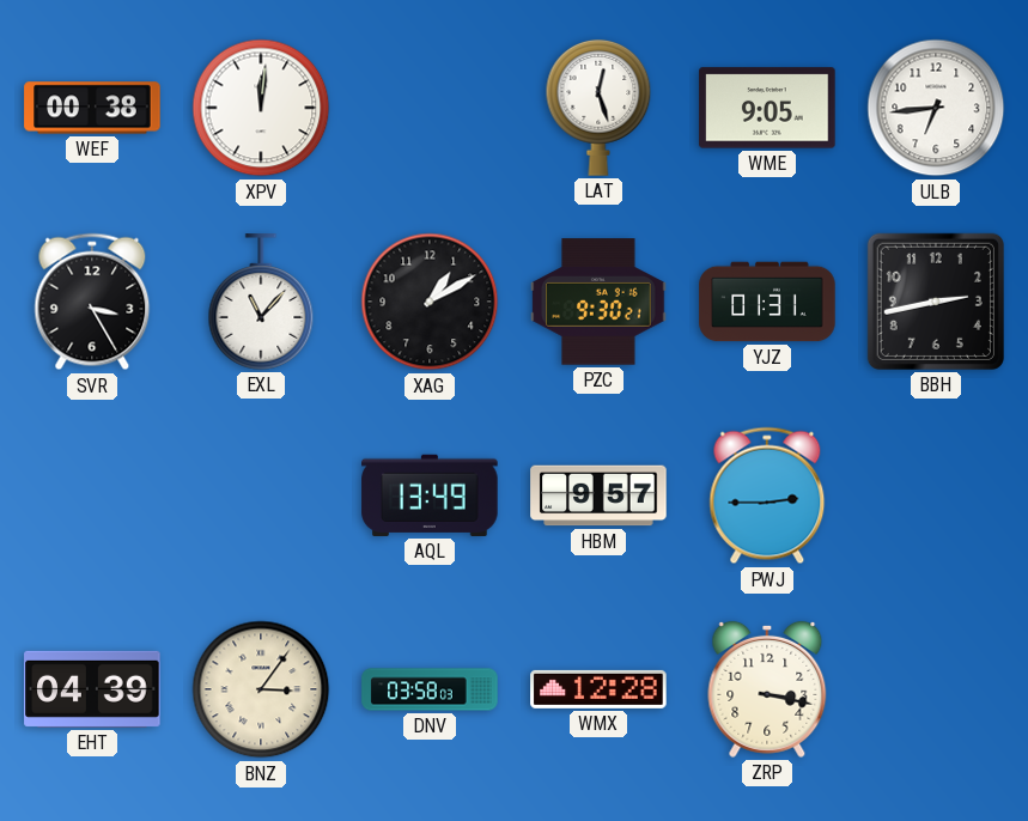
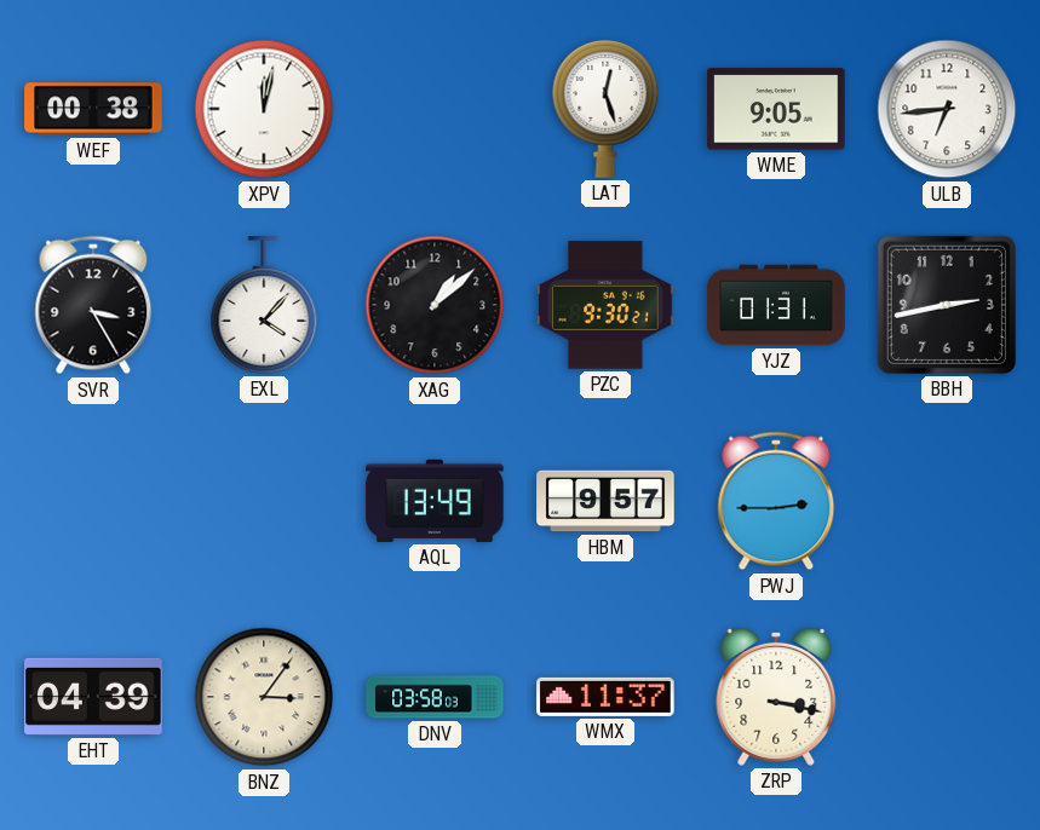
XPV: 12:01 -> 12:02 (264, 109)
EXL: 11:07 -> 4:07 (264, 305)
XAG: 1:10 -> 1:08 (435, 305)
WMX: 12:28 -> 11:37 (605, 697)
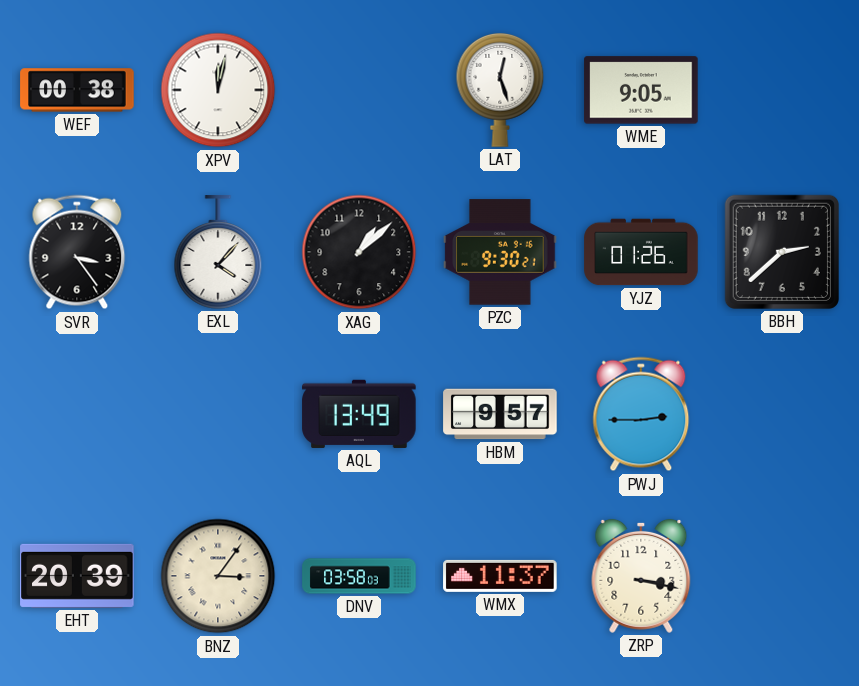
ULB: 6:44 -> none (947, 109)
SVR: 3:25 -> 3:24 (77, 252)
YJZ: 01:31 -> 01:26 (641, 252)
BBH: 2:43 -> 2:38 (782, 252)
EHT: 04:39 -> 20:39 (77, 576)
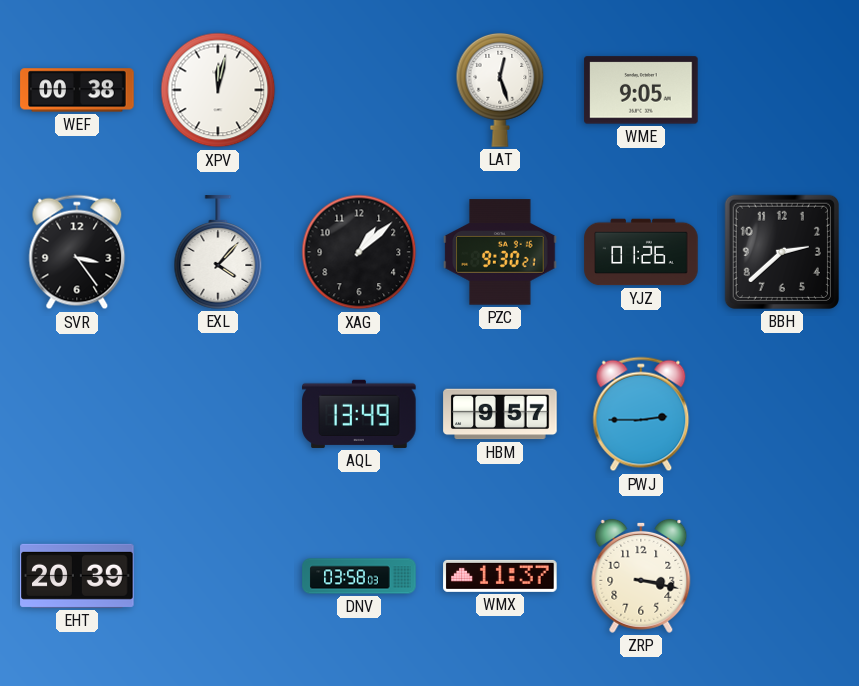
BNZ: 3:06 -> none (218, 576)
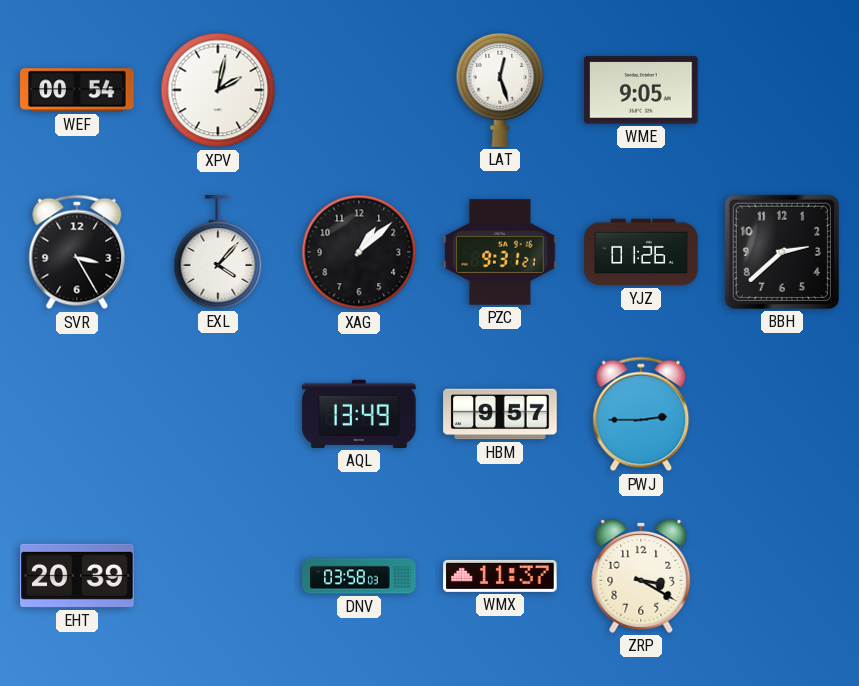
WEF: 00:38 -> 00:54 (77, 90)
XPV: 12:02 -> 2:02 (218, 90)
SVR: 3:24 -> 3:25 (77, 252)
PZC: 9:30 -> 9:31 (500, 252)
ZRP: 3:17 -> 3:20 (641, 576)
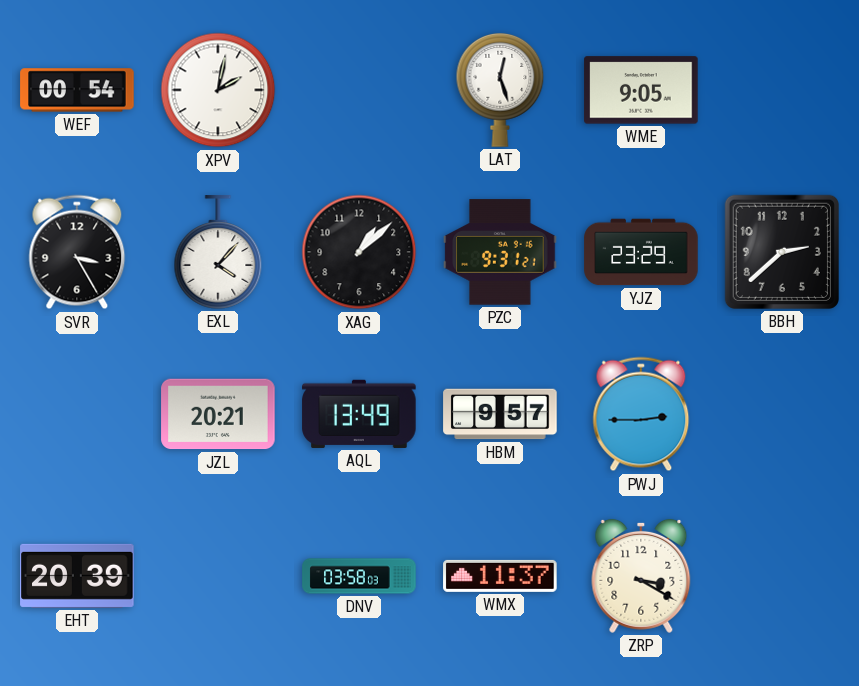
YJZ: 01:26 -> 23:29 (641, 252)
JZL: none -> 20:21 (218, 414)
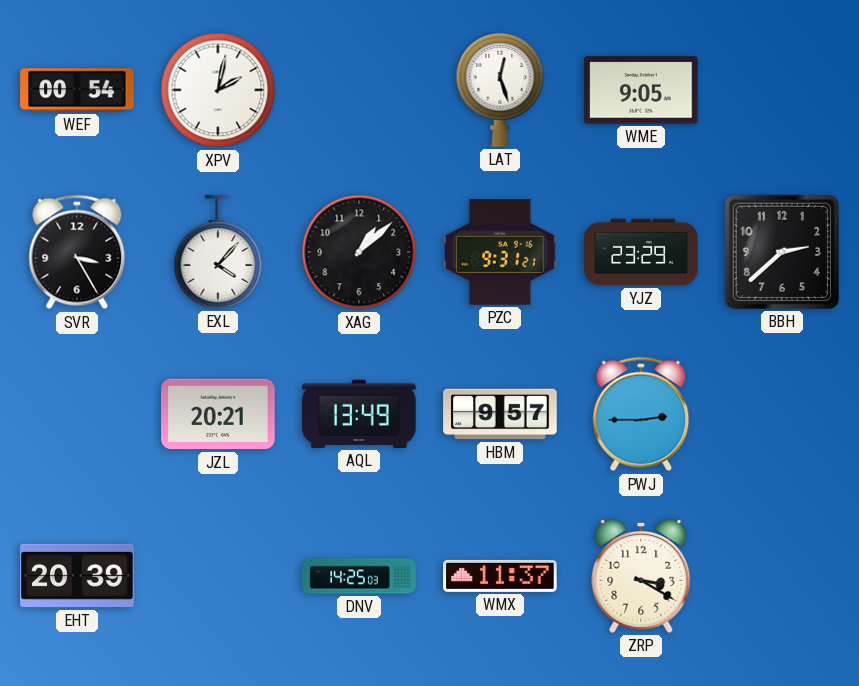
DNV: 03:58 -> 14:25 (359, 576)
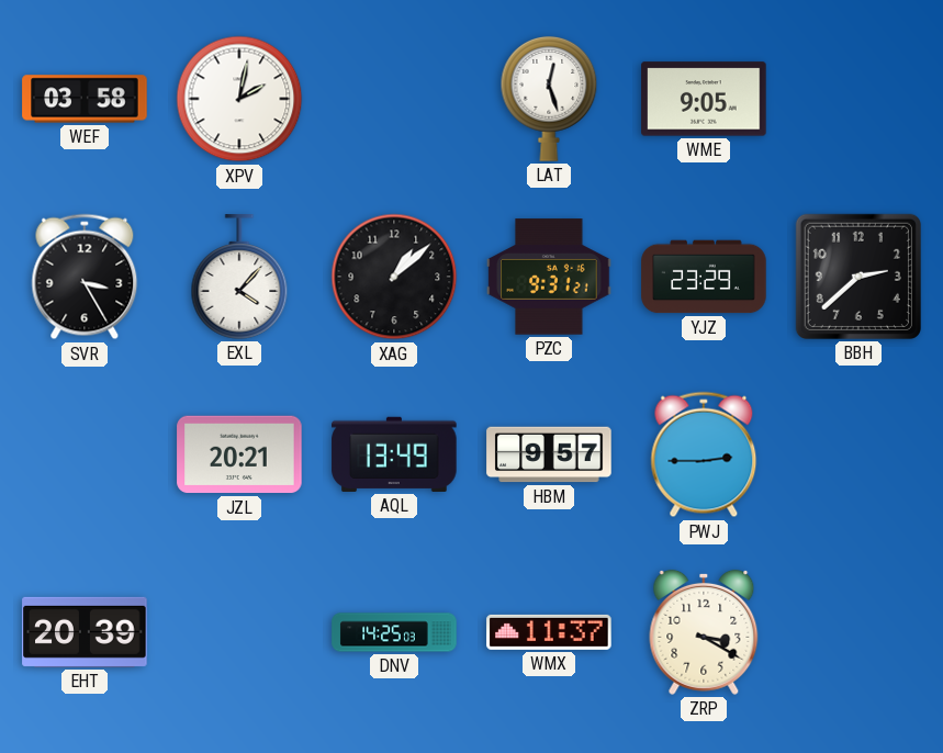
WEF: 00:54 -> 03:58 (85, 99)
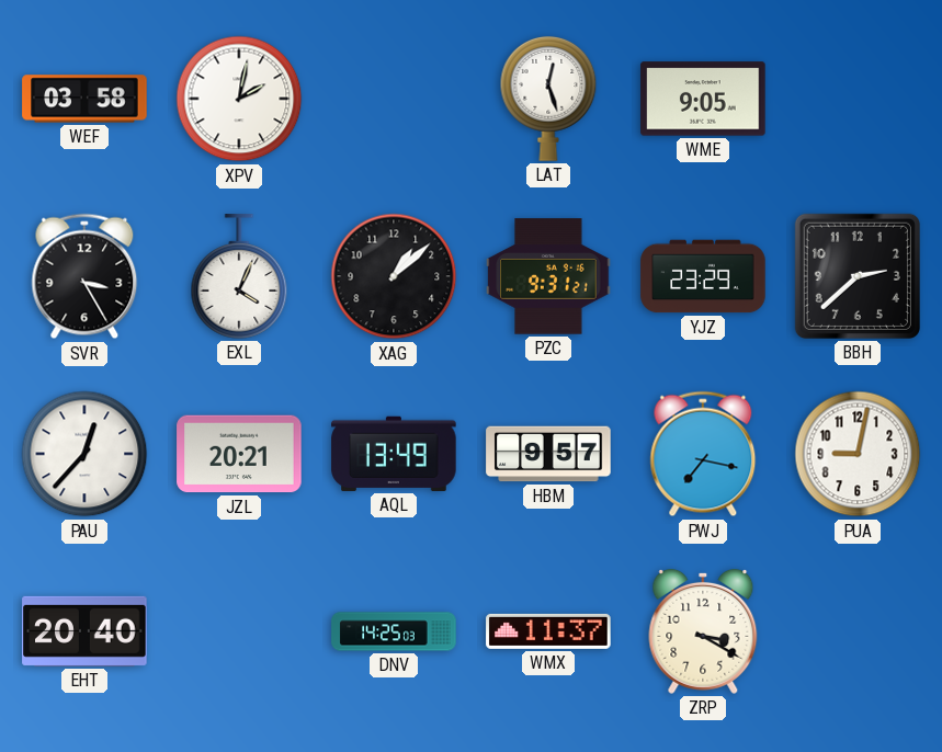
EXL: 4:07 -> 4:04 (239, 276)
PAU: none -> 12:37 (84, 454)
PWJ: 2:45 -> 7:17 (703, 454)
PUA: none -> 9:02 (858, 454)
EHT: 20:39 -> 20:40 (84, 631)
